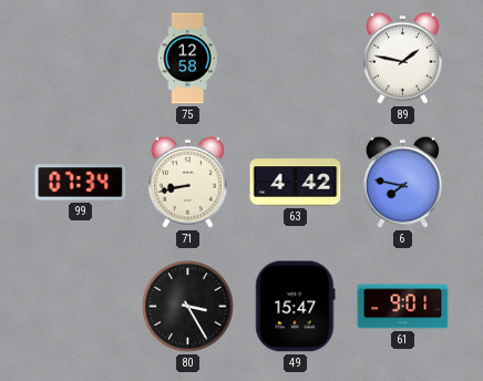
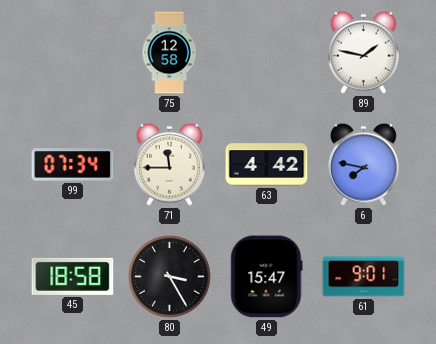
71: 8:43 -> 11:45 (169, 164)
45: none -> 18:58 (73, 276)
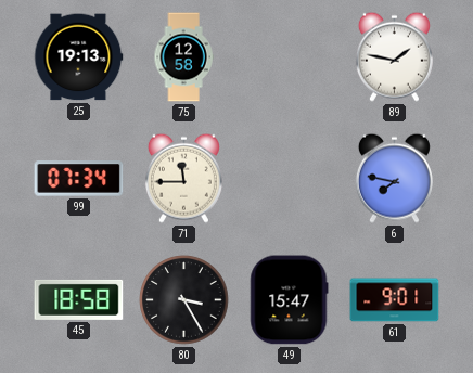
25: none -> 19:13 (79, 57)
63: 4:42 -> none (267, 165)
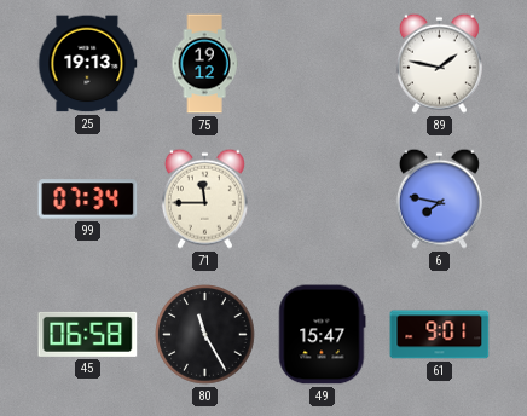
75: 12:58 -> 19:12 (204, 64)
45: 18:58 -> 06:58 (88, 334)
80: 3:25 -> 11:25 (205, 335)
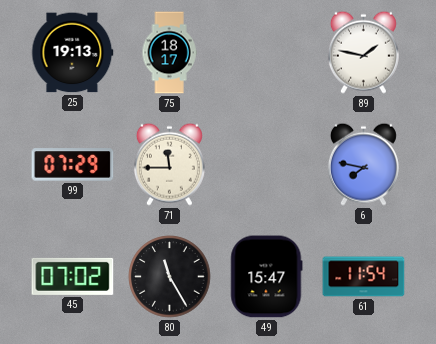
75: 19:12 -> 18:17 (169, 53)
99: 07:34 -> 07:29 (73, 165)
45: 06:58 -> 07:02 (73, 276)
61: 9:01 -> 11:54 (364, 277)
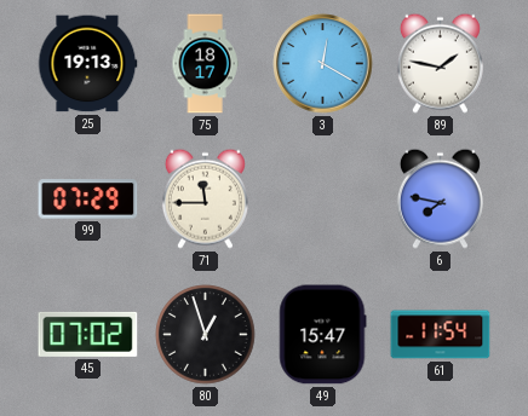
3: none -> 12:20 (323, 64)
80: 11:25 -> 12:57 (206, 335)
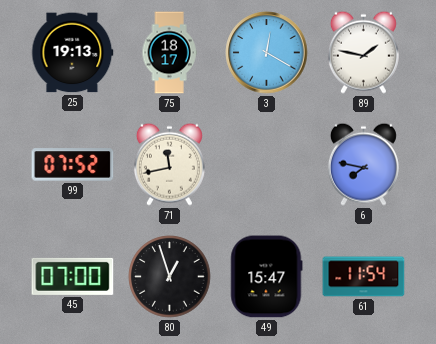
99: 07:29 -> 07:52 (73, 165)
71: 11:45 -> 11:43 (169, 164)
45: 07:02 -> 07:00 (73, 276)
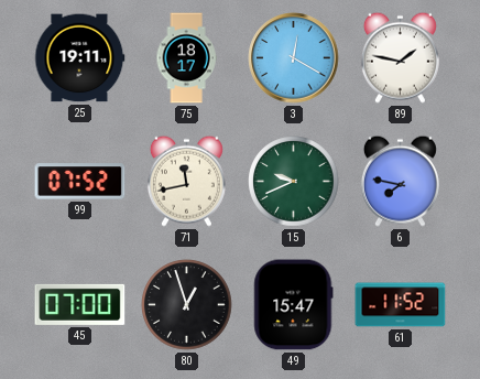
25: 19:13 -> 19:11 (80, 58)
15: none -> 9:41 (294, 182)
61: 11:54 -> 11:52 (401, 305)
